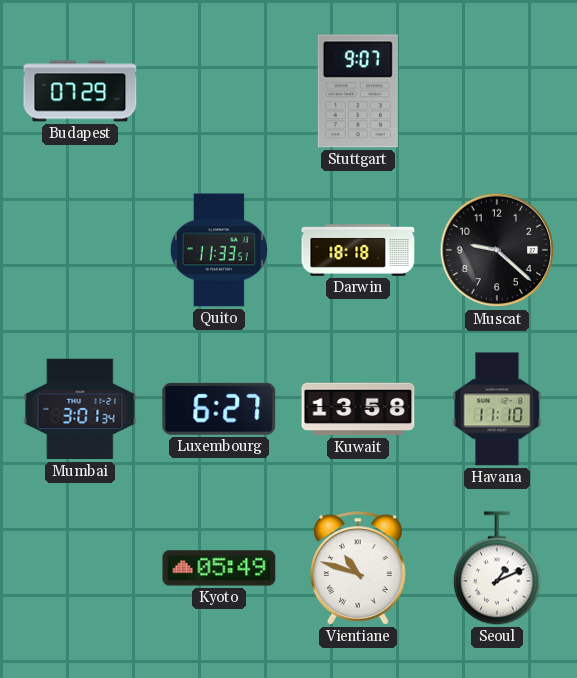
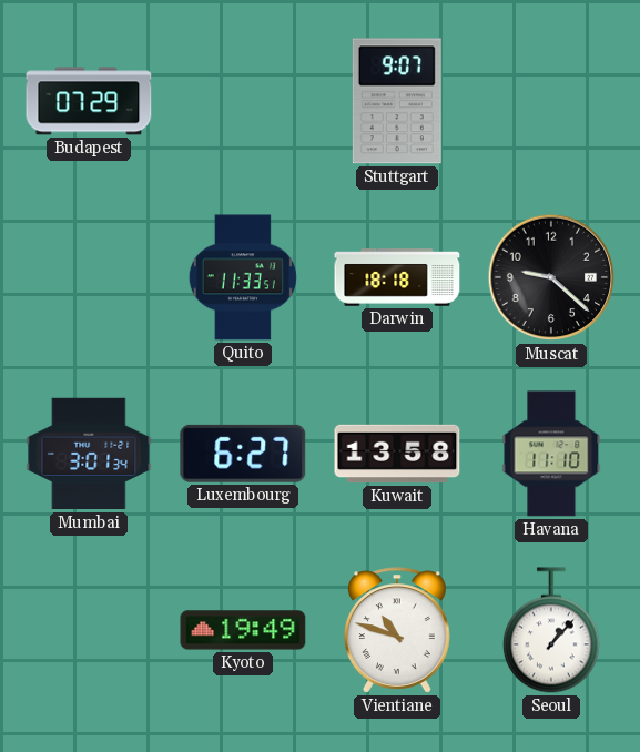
Kyoto: 05:49 -> 19:49 (243, 630)
Seoul: 1:11 -> 1:07 (551, 630)
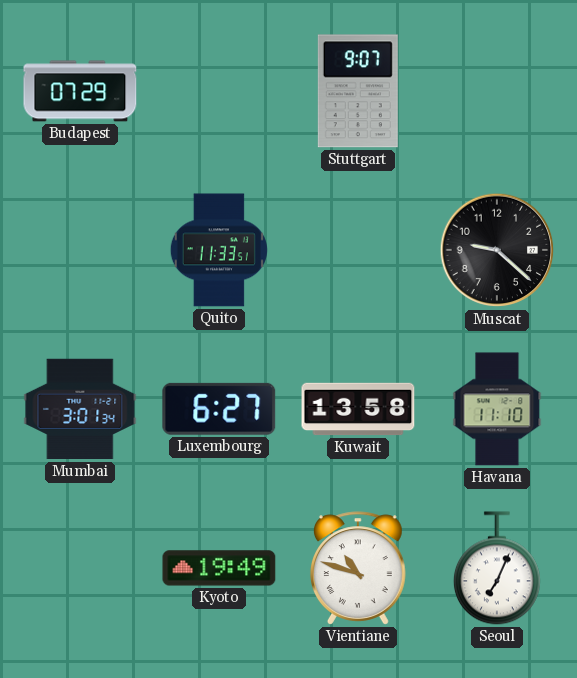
Darwin: 18:18 -> none (397, 277)
Seoul: 1:07 -> 7:04 (497, 568)
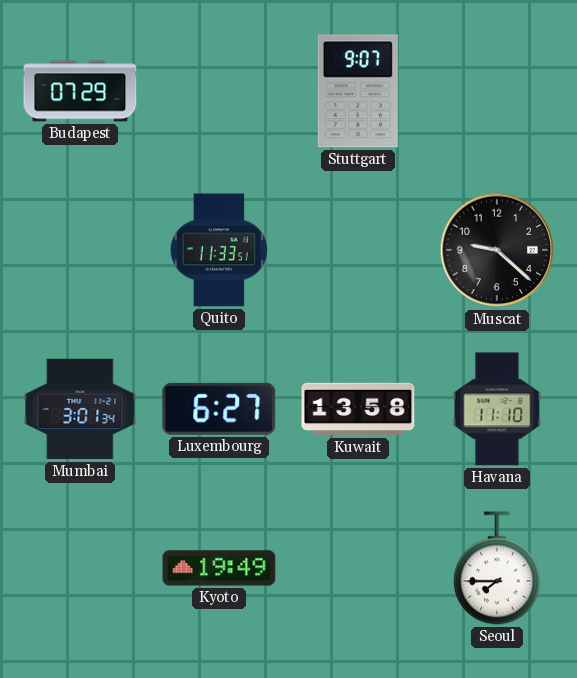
Vientiane: 10:48 -> none (358, 568)
Seoul: 7:04 -> 7:45 (497, 568)
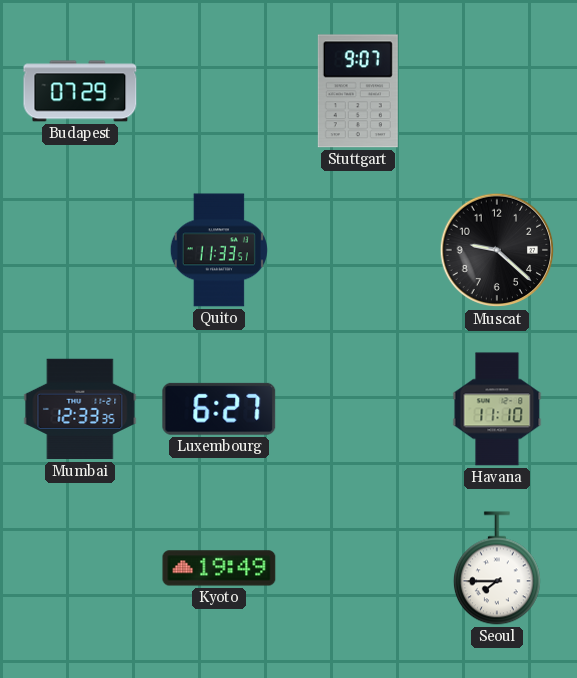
Mumbai: 3:01 -> 12:33 (80, 409)
Kuwait: 13:58 -> none (358, 409)
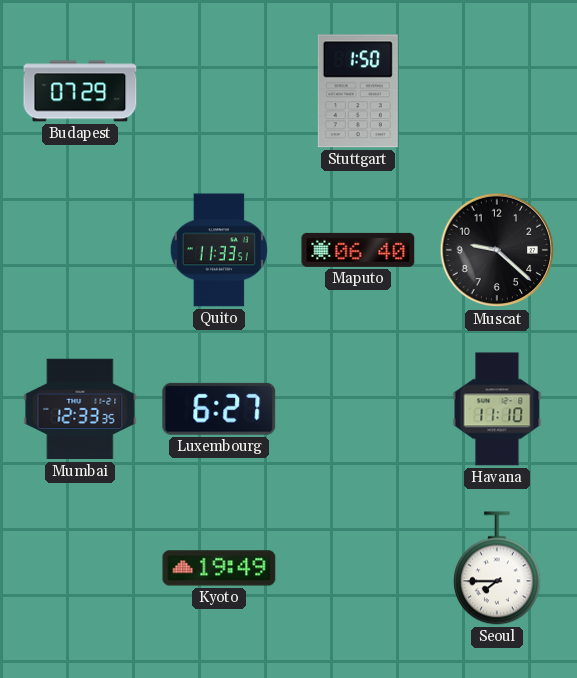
Stuttgart: 9:07 -> 1:50 (358, 91)
Maputo: none -> 06:40 (358, 250)
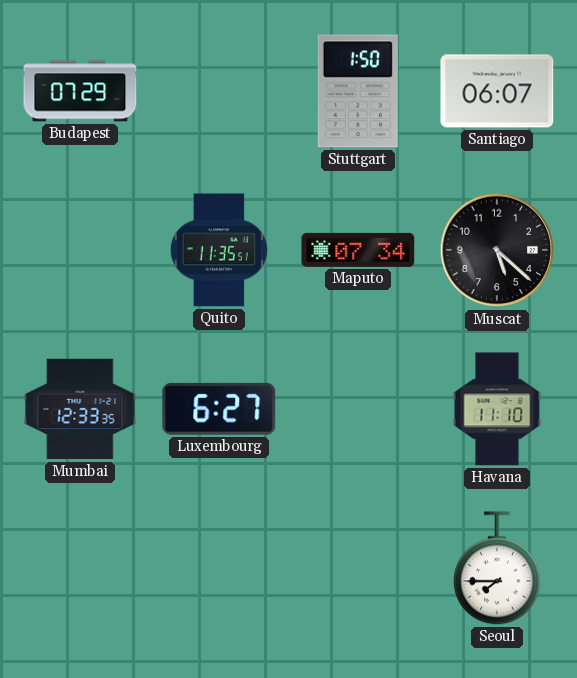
Santiago: none -> 06:07 (497, 91)
Quito: 11:33 -> 11:35 (219, 250)
Maputo: 06:40 -> 07:34 (358, 250)
Muscat: 9:22 -> 5:22 (497, 250)
Kyoto: 19:49 -> none (219, 568)
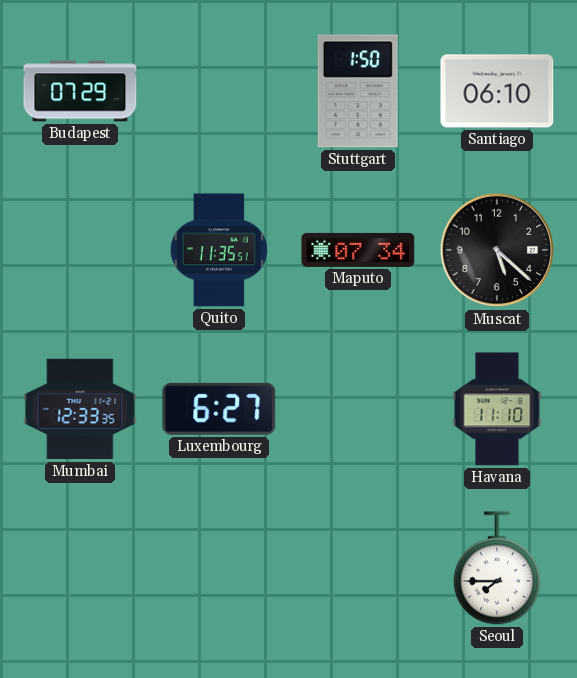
Santiago: 06:07 -> 06:10 (497, 91)
